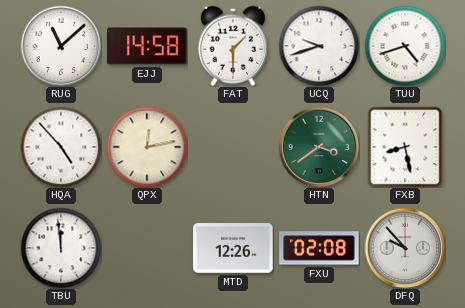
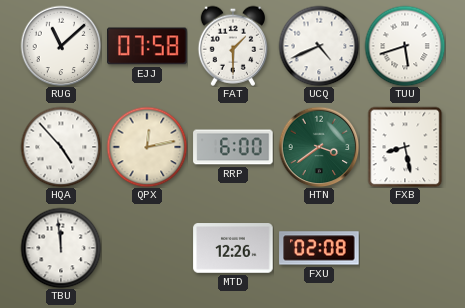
EJJ: 14:58 -> 07:58 (147, 46)
UCQ: 9:42 -> 4:41 (319, 46)
TUU: 4:42 -> 5:42 (405, 46)
RRP: none -> 6:00 (233, 147)
DFQ: 9:53 -> none (405, 248)
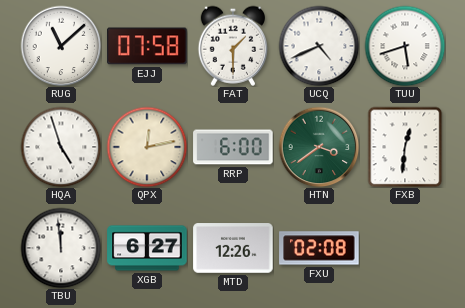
HQA: 4:53 -> 4:57 (61, 147)
FXB: 8:28 -> 12:31 (405, 147)
XGB: none -> 6:27 (147, 248)
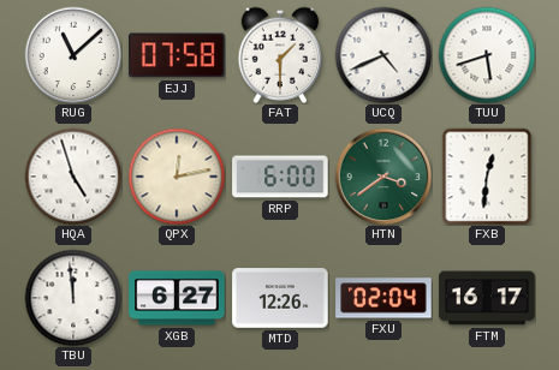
FXU: 02:08 -> 02:04 (383, 298)
FTM: none -> 16:17 (487, 298)
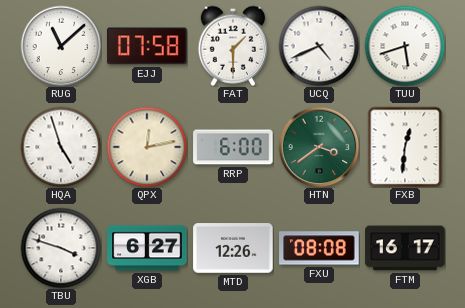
TBU: 11:59 -> 3:48 (61, 248)
FXU: 02:04 -> 08:08 (319, 248)
